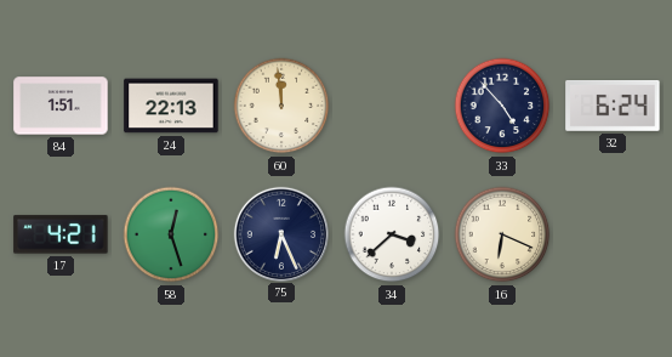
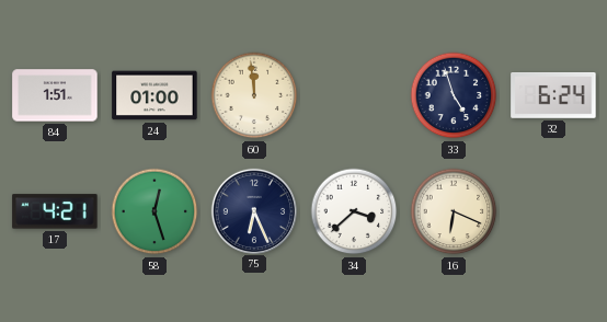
24: 22:13 -> 01:00 (154, 95)
33: 4:53 -> 4:57 (454, 95)
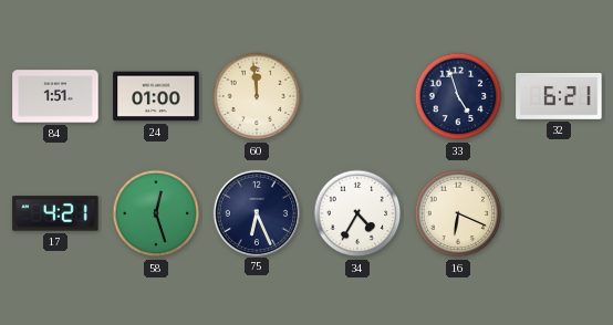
32: 6:24 -> 6:21 (559, 97)
34: 3:38 -> 4:35 (357, 213)
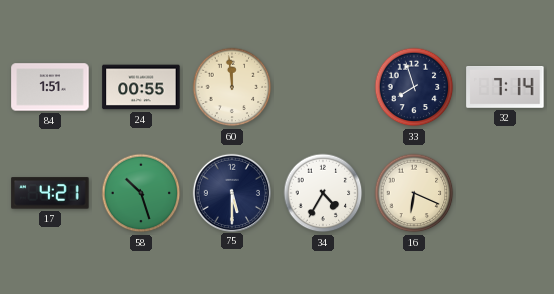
24: 01:00 -> 00:55 (141, 87)
33: 4:57 -> 7:57 (414, 87)
32: 6:21 -> 7:14 (505, 88)
58: 12:27 -> 10:27 (141, 193)
75: 6:26 -> 5:30 (231, 192)
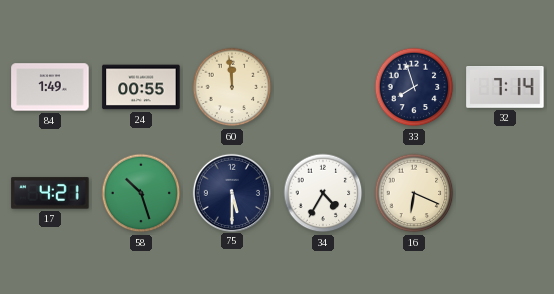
84: 1:51 -> 1:49 (50, 87)
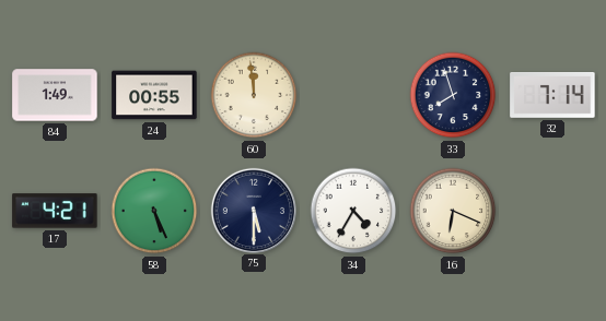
58: 10:27 -> 5:26 (154, 211)
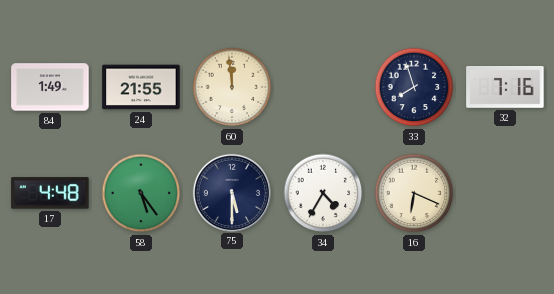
24: 00:55 -> 21:55 (141, 87)
32: 7:14 -> 7:16 (505, 88)
17: 4:21 -> 4:48 (50, 193)
58: 5:26 -> 5:24 (141, 193)
